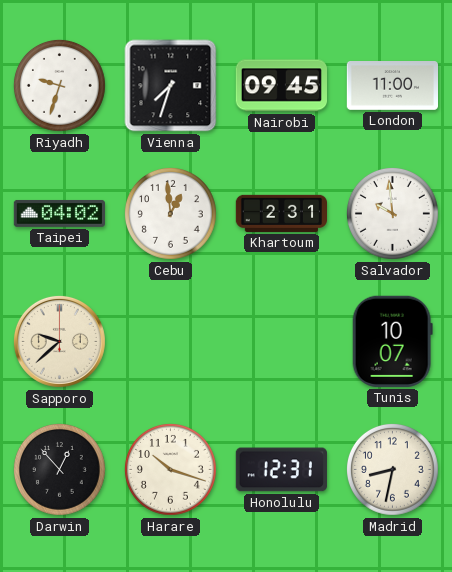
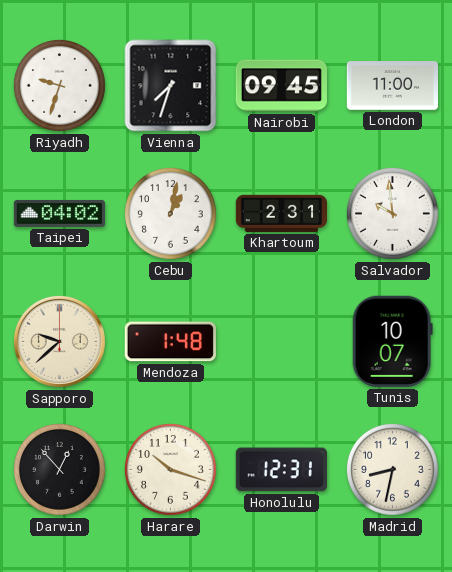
Cebu: 12:59 -> 1:02 (170, 213)
Mendoza: none -> 1:48 (170, 342)
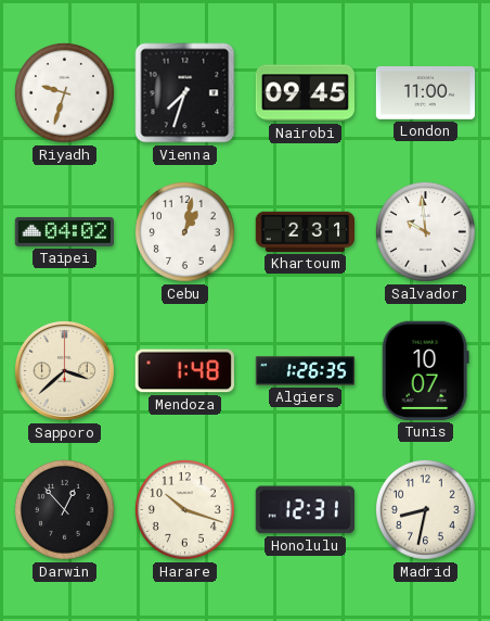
Sapporo: 9:38 -> 3:38 (64, 370)
Algiers: none -> 1:26 (306, 371)
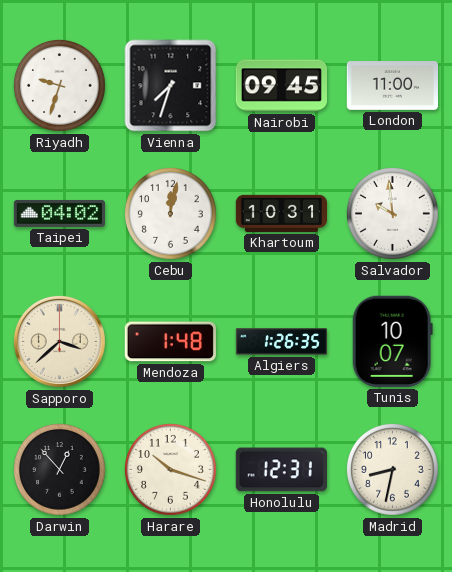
Cebu: 1:02 -> 12:02 (170, 213)
Khartoum: 2:31 -> 10:31 (281, 213)
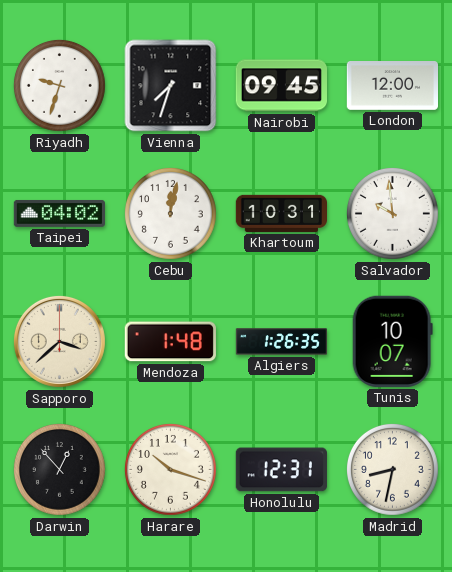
London: 11:00 -> 12:00 (392, 86)
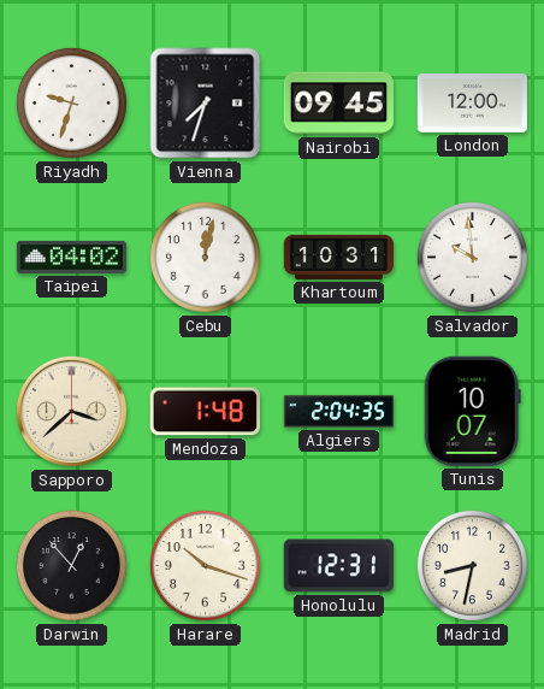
Algiers: 1:26 -> 2:04 (339, 412)
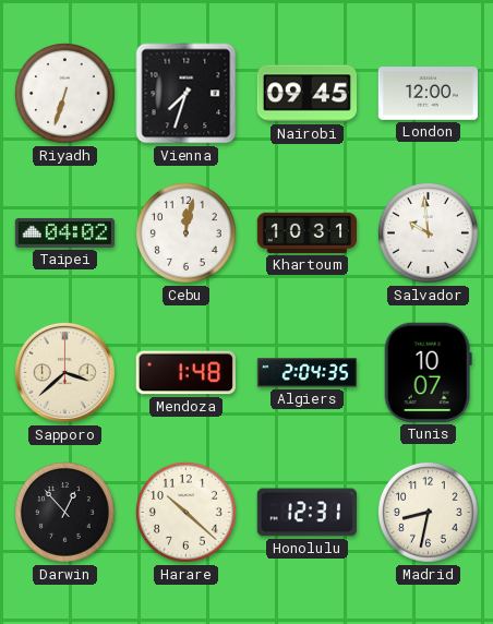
Riyadh: 9:33 -> 6:33 (64, 93)
Harare: 10:18 -> 10:22 (185, 512)
